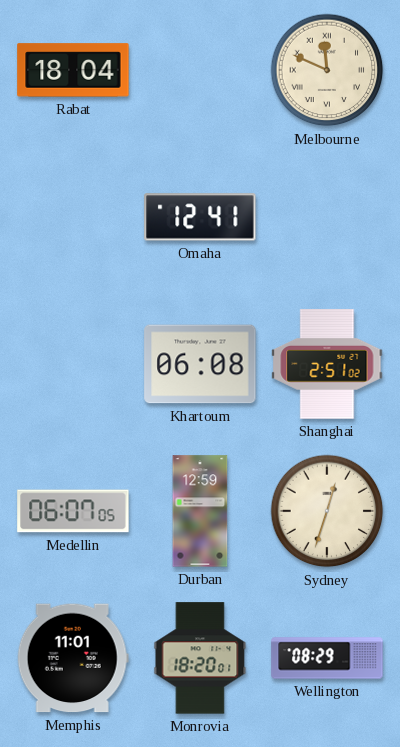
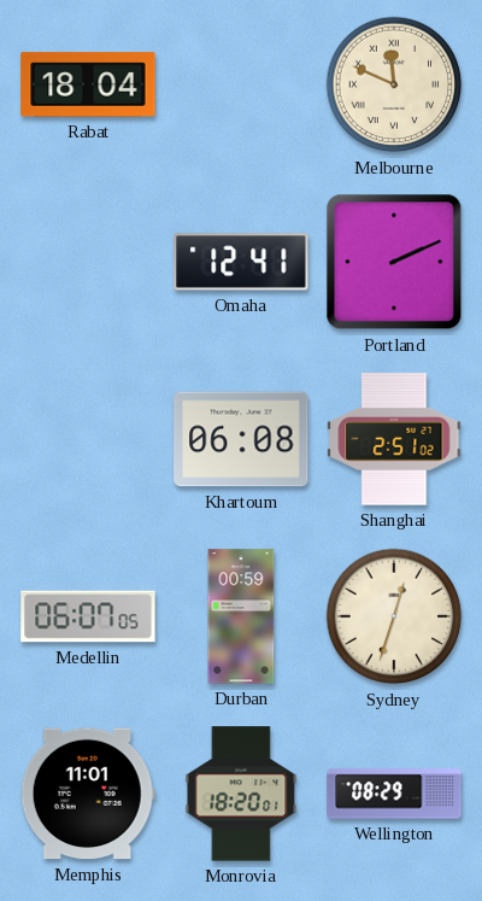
Portland: none -> 2:11 (394, 262)
Durban: 12:59 -> 00:59 (241, 616)
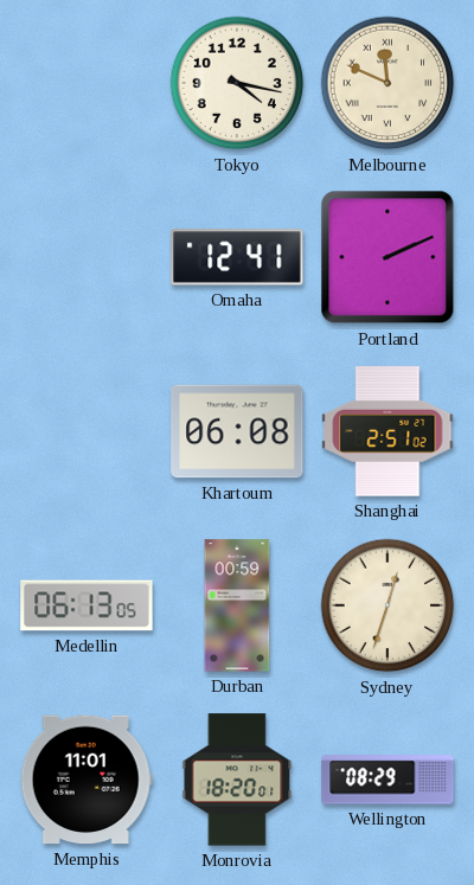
Rabat: 18:04 -> none (88, 84)
Tokyo: none -> 4:17 (237, 83)
Medellin: 06:07 -> 06:13 (87, 605)
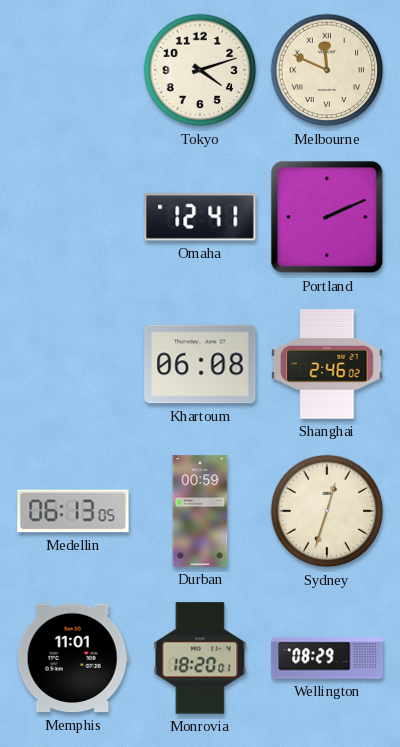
Tokyo: 4:17 -> 4:12 (200, 70)
Shanghai: 2:51 -> 2:46 (327, 364)
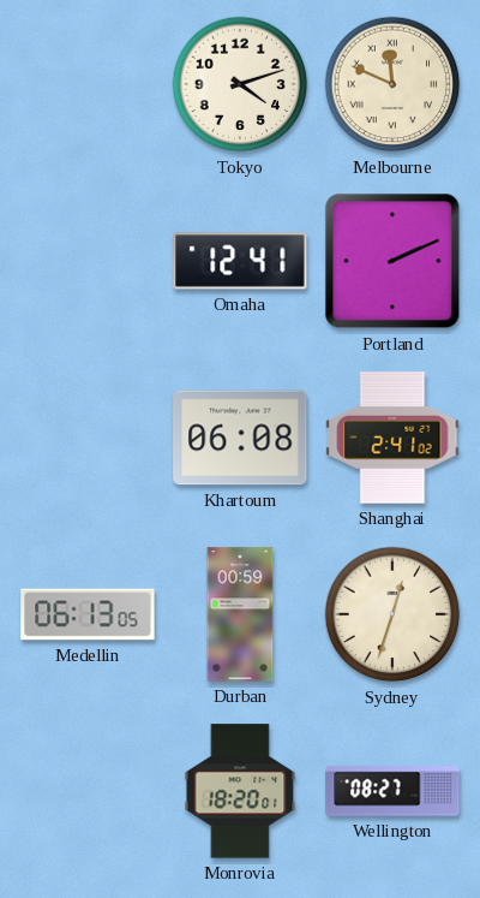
Shanghai: 2:46 -> 2:41 (392, 438)
Memphis: 11:01 -> none (73, 658)
Wellington: 08:29 -> 08:27 (392, 791)
